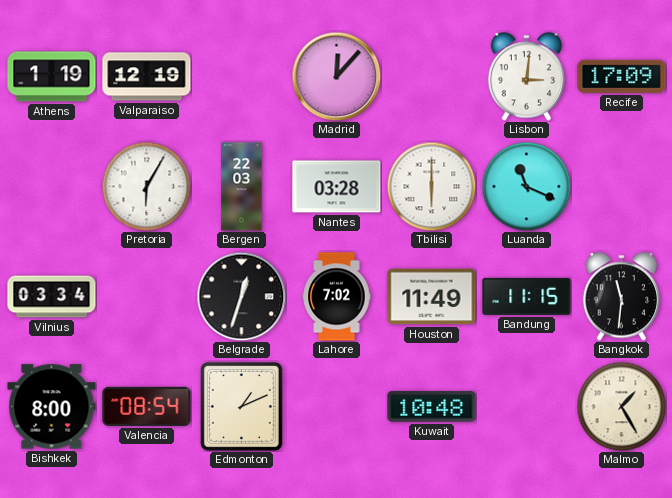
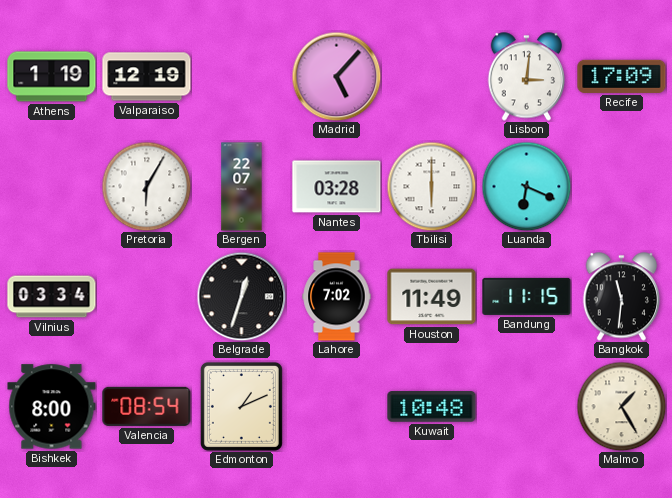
Madrid: 12:07 -> 5:07 (336, 76)
Bergen: 22:03 -> 22:07 (242, 187)
Luanda: 11:19 -> 6:19 (526, 186)
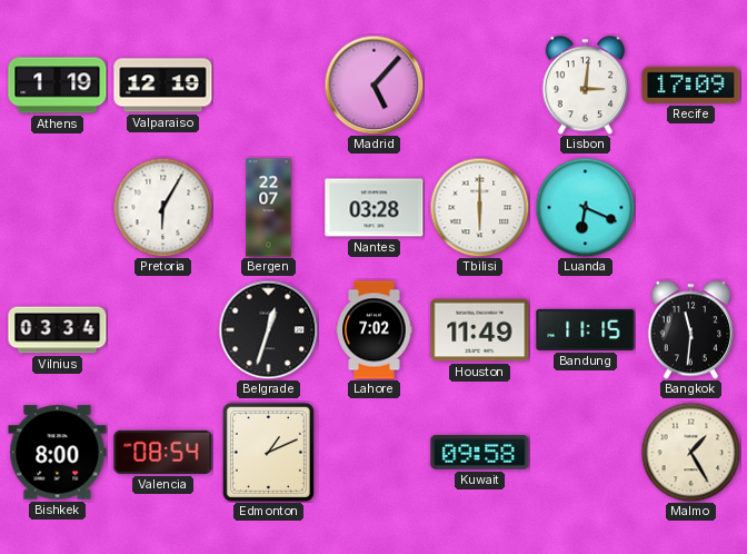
Kuwait: 10:48 -> 09:58 (480, 453)
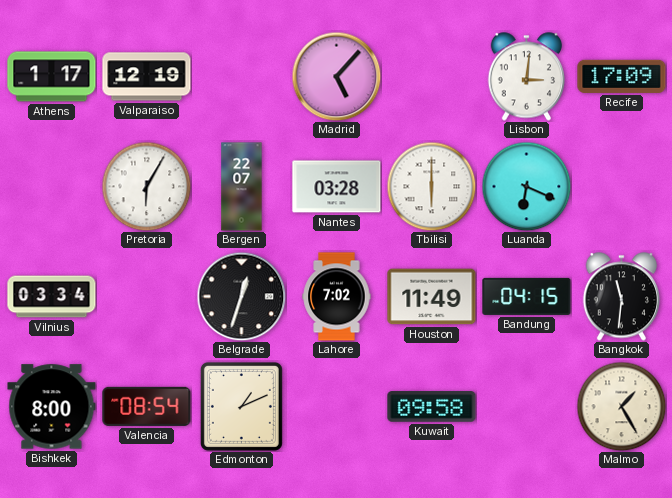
Athens: 1:19 -> 1:17 (52, 77)
Bandung: 11:15 -> 04:15 (527, 296)
